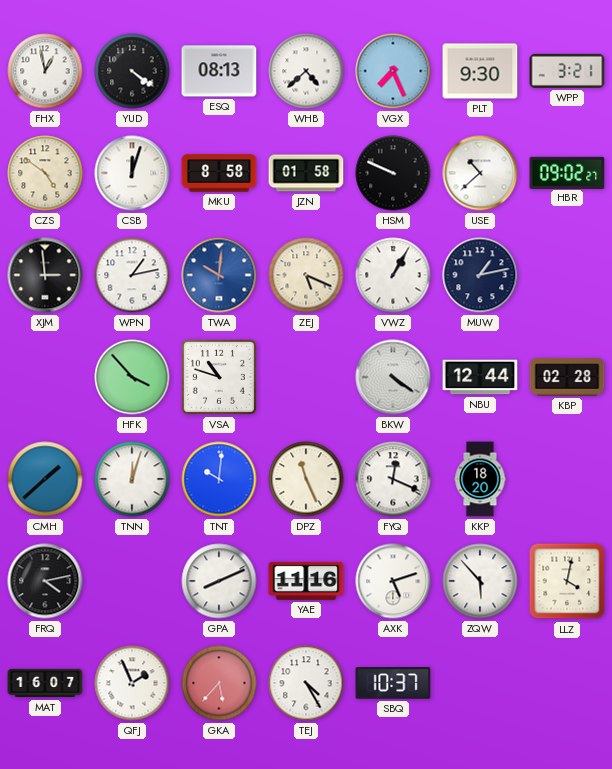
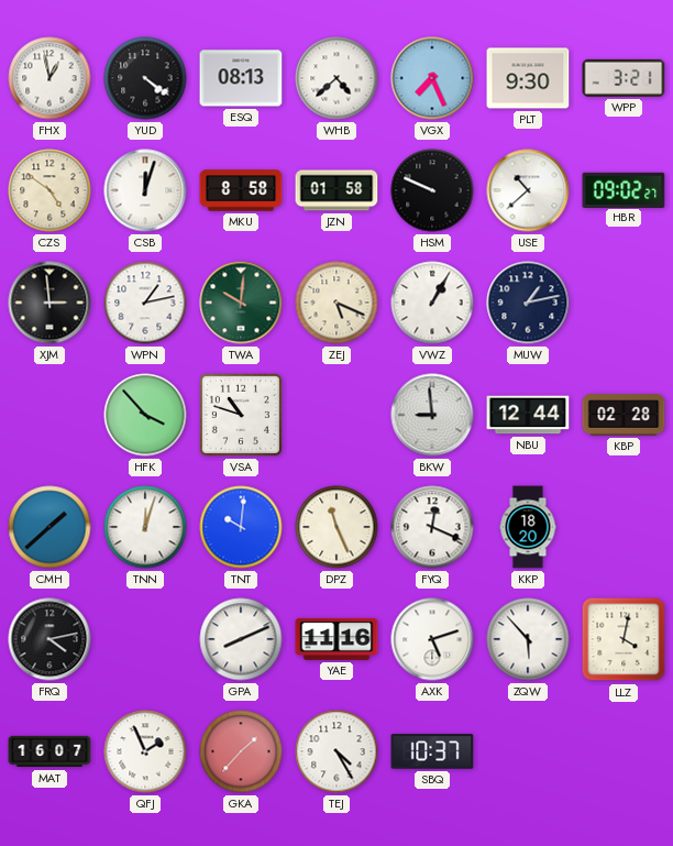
TWA dial: blue -> green (241, 303)
BKW: 4:21 -> 8:59 (432, 415)
GKA: 5:37 -> 1:37 (241, 751)
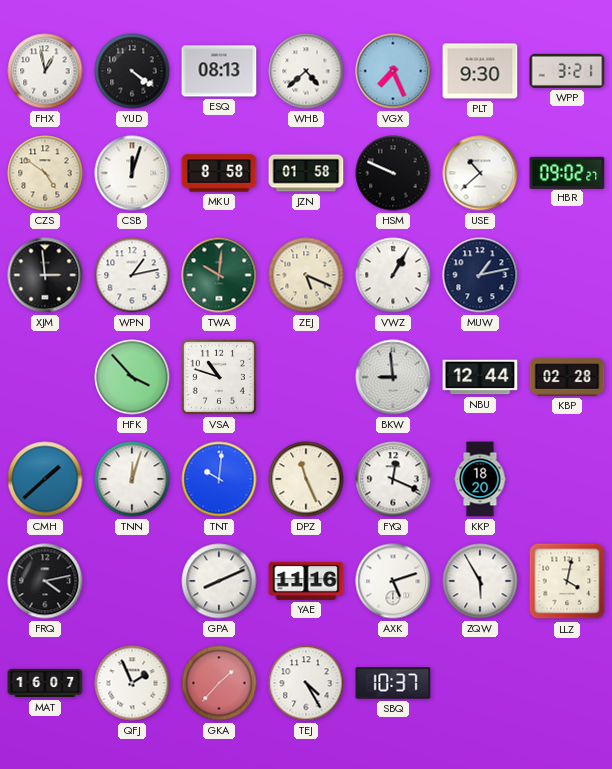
ZQW: 5:53 -> 5:55 (480, 581)
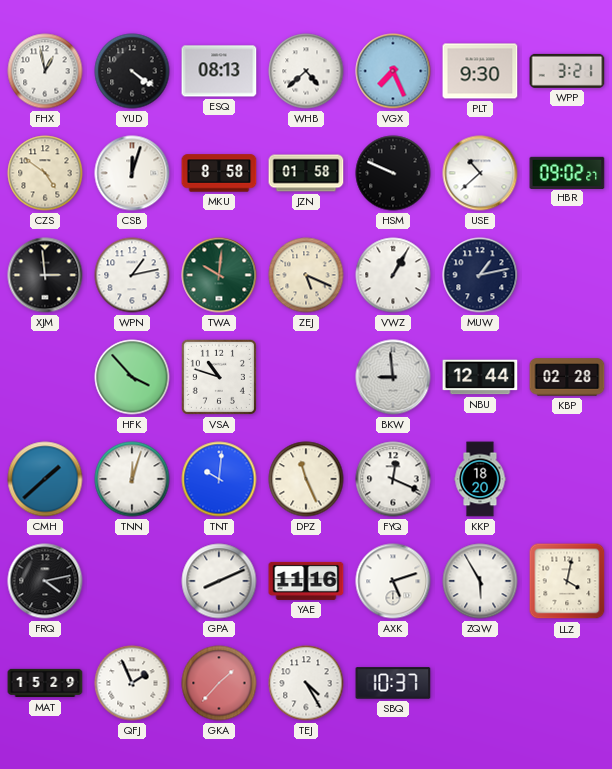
MAT: 16:07 -> 15:29 (45, 683)
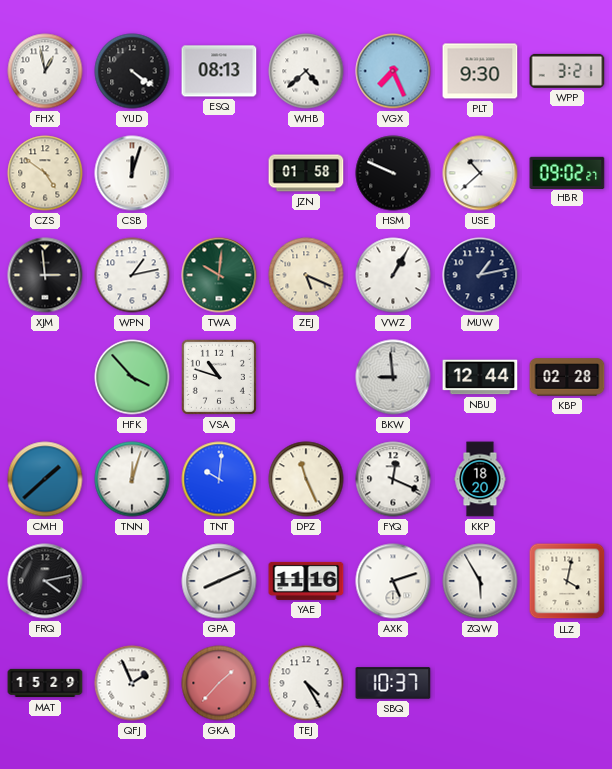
MKU: 8:58 -> none (219, 173)
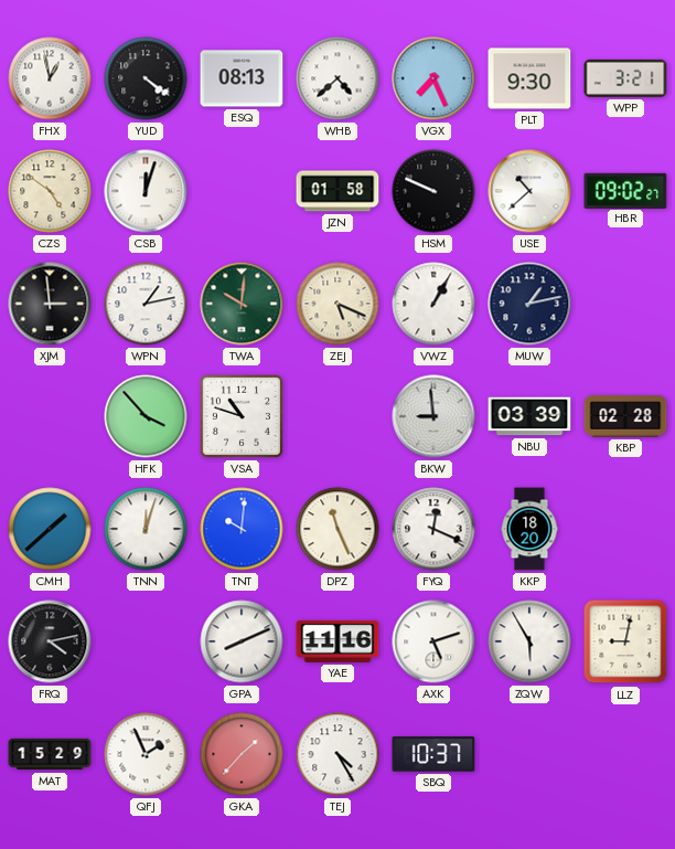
NBU: 12:44 -> 03:39 (529, 416)
LLZ: 4:02 -> 9:02 (625, 641)
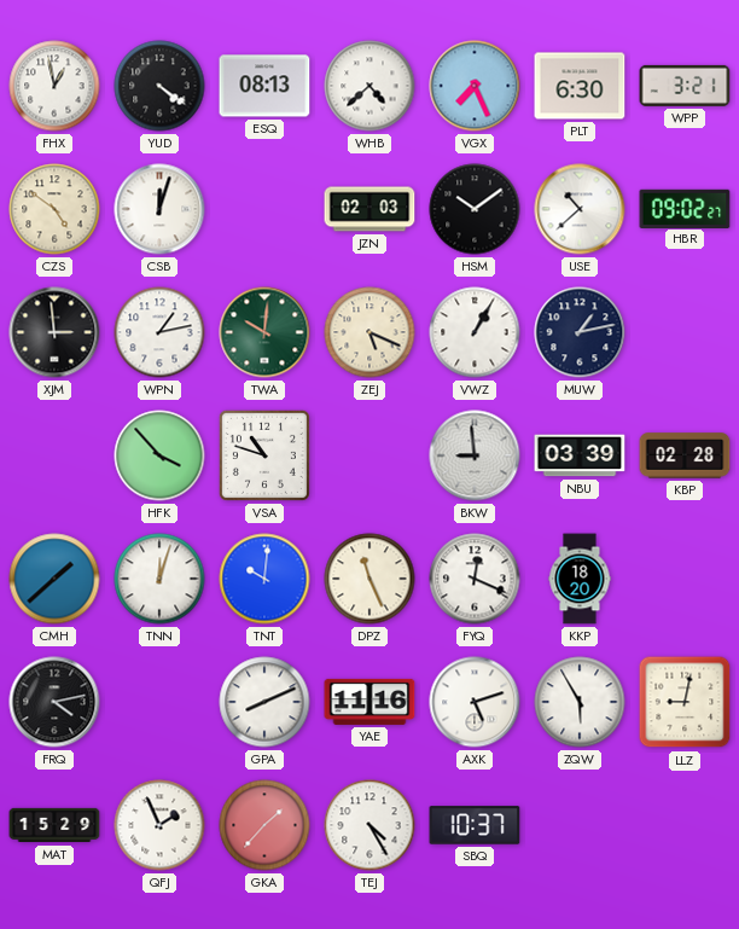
PLT: 9:30 -> 6:30 (580, 86)
JZN: 01:58 -> 02:03 (369, 209)
HSM: 9:49 -> 10:09 (475, 209)
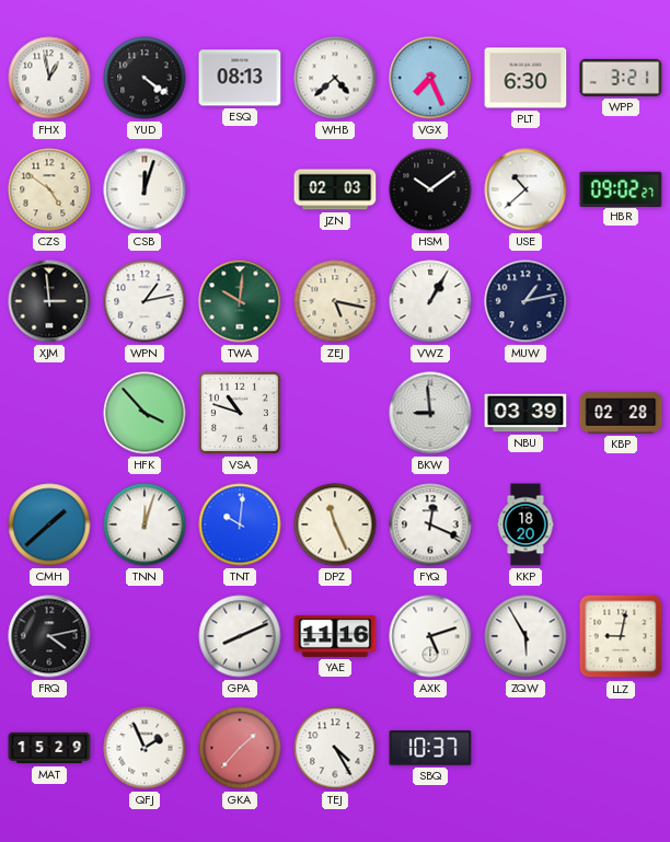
ZEJ: 5:19 -> 5:17 (335, 301)
